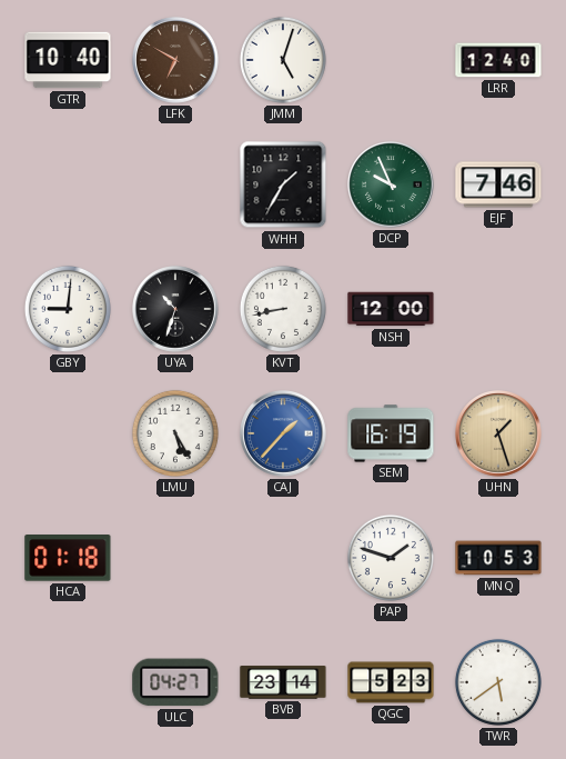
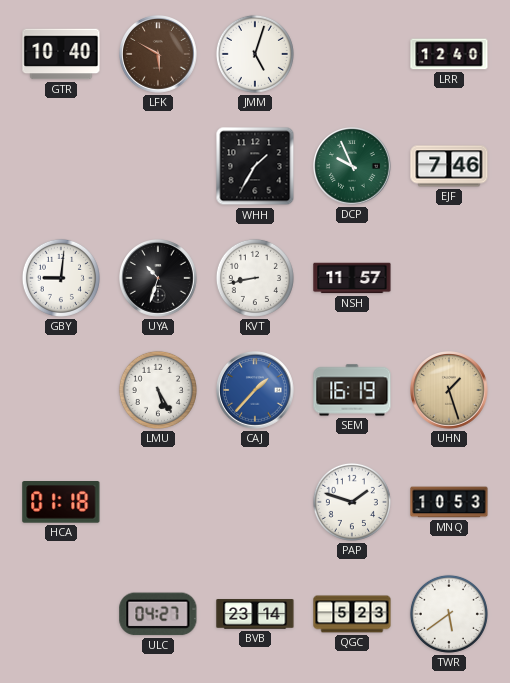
LFK: 6:50 -> 5:50 (158, 55)
NSH: 12:00 -> 11:57 (352, 278)
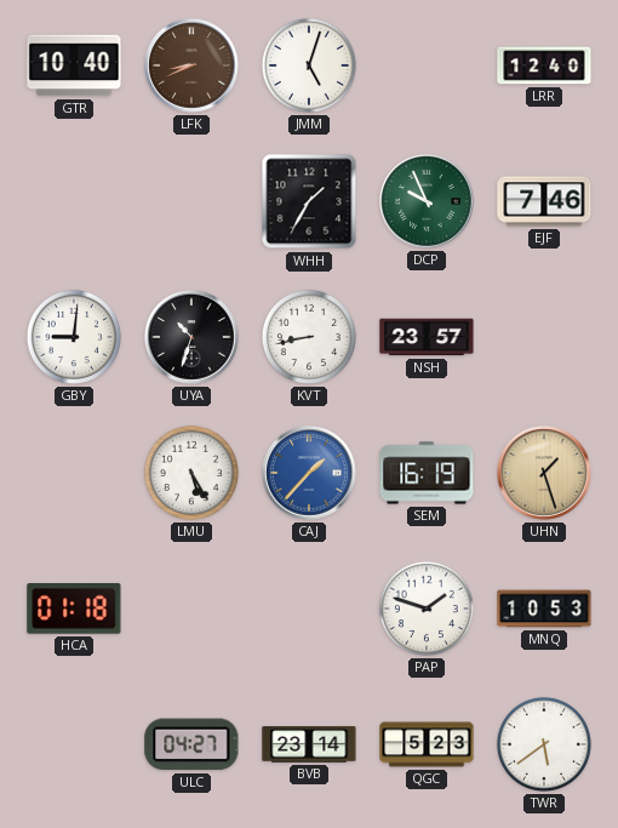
LFK: 5:50 -> 8:41 (191, 67)
NSH: 11:57 -> 23:57 (427, 337)
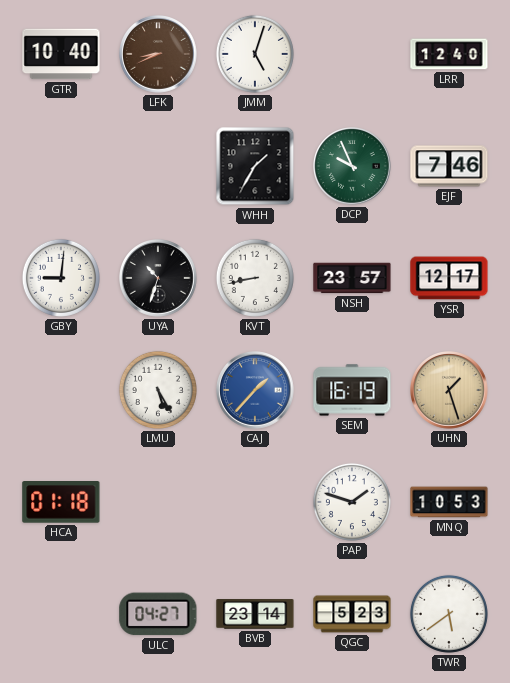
YSR: none -> 12:17 (449, 278)
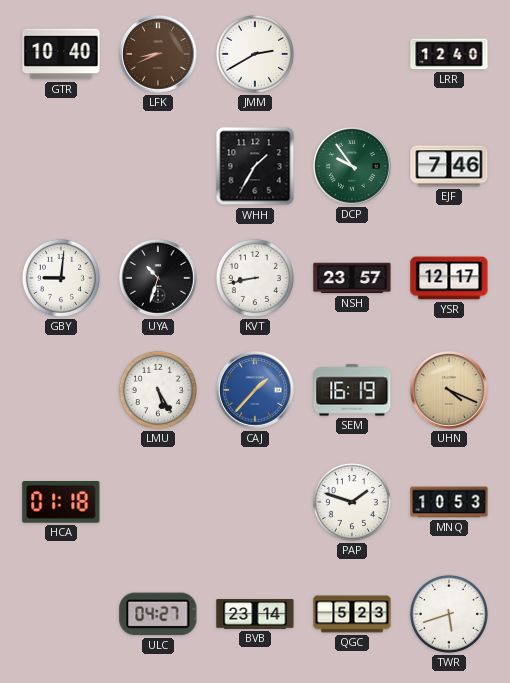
JMM: 5:03 -> 2:40 (255, 54)
DCP: 9:56 -> 9:54 (352, 167)
UHN: 1:27 -> 4:19 (449, 391)
TWR: 5:39 -> 5:42 (449, 614)
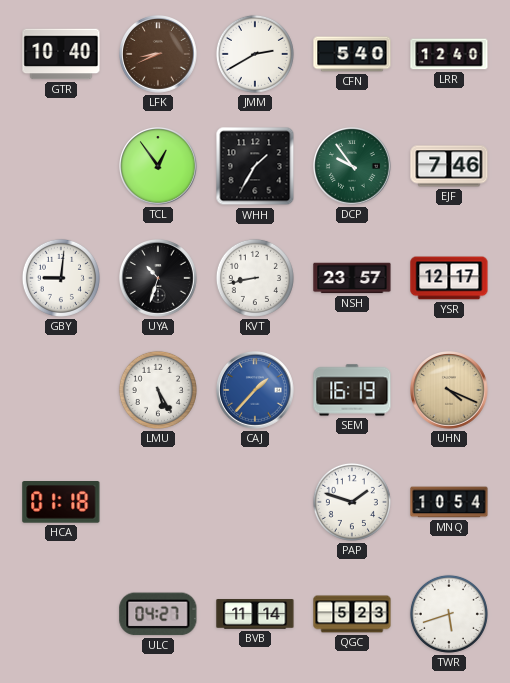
CFN: none -> 5:40 (352, 54)
TCL: none -> 12:54 (158, 167)
MNQ: 10:53 -> 10:54 (449, 502)
BVB: 23:14 -> 11:14 (255, 614)
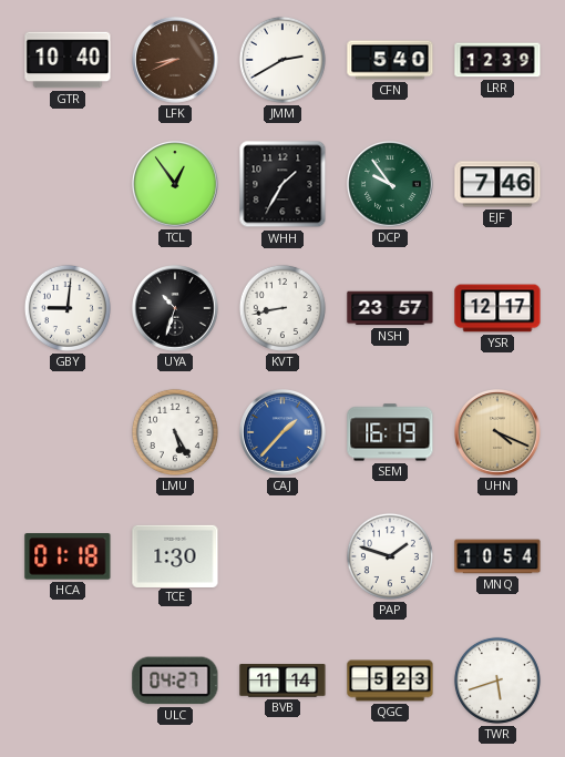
LRR: 12:40 -> 12:39 (497, 60)
TCE: none -> 1:30 (175, 555)
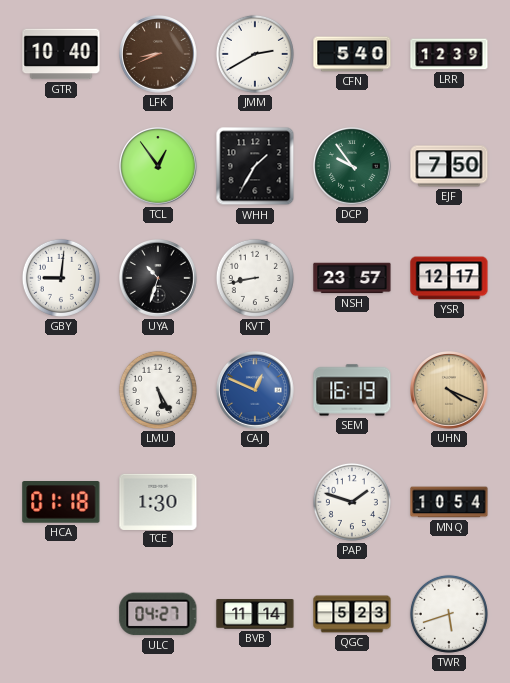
EJF: 7:46 -> 7:50 (449, 166)
CAJ: 1:37 -> 12:49 (255, 391)
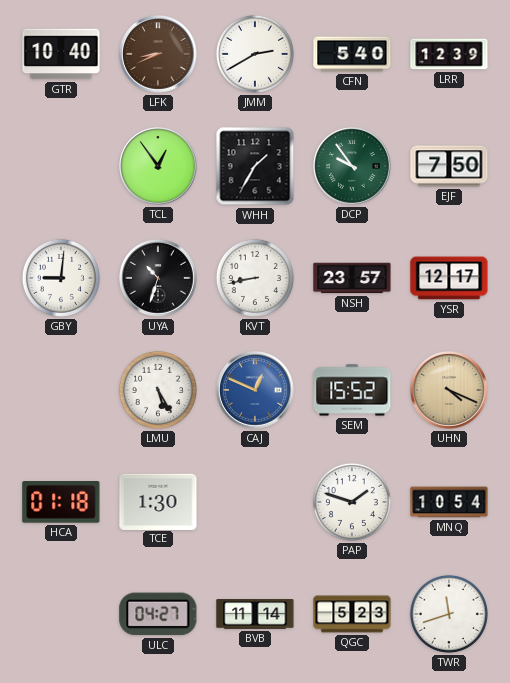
SEM: 16:19 -> 15:52 (352, 390)
TWR: 5:42 -> 11:42 (449, 614)
